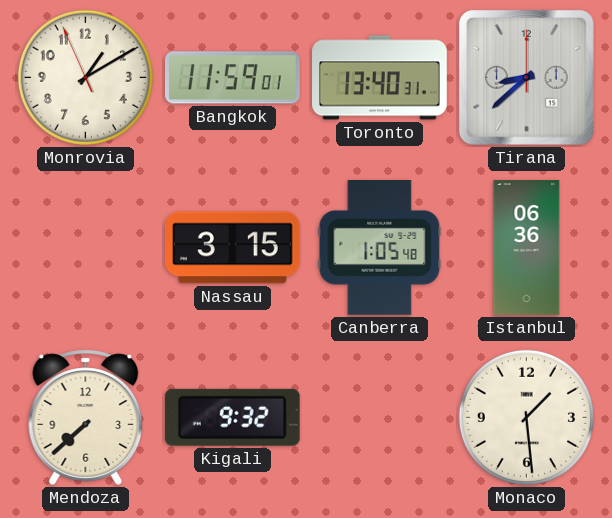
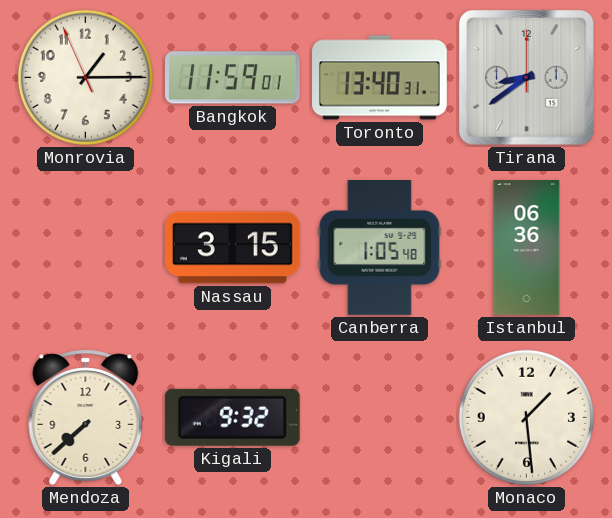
Monrovia: 1:09 -> 1:14 (85, 77)
Tirana: 8:38 -> 8:39 (527, 78)
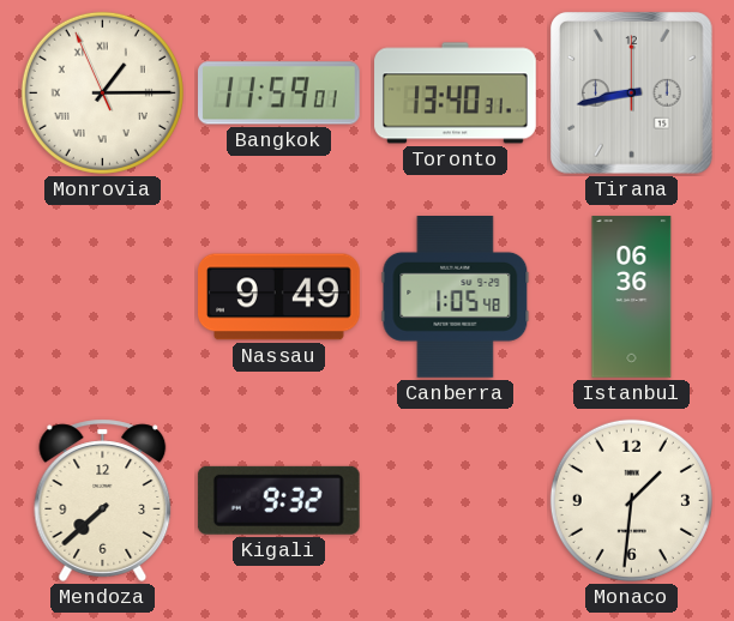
Monrovia numerals: Arabic -> Roman (102, 92)
Tirana: 8:39 -> 8:43 (632, 94)
Nassau: 3:15 -> 9:49 (279, 297)
Monaco: 1:29 -> 1:31 (631, 500)
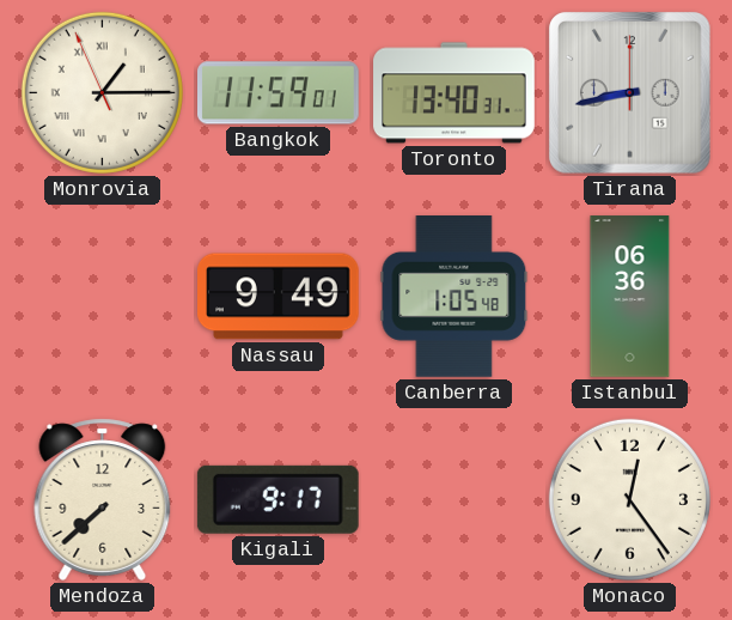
Kigali: 9:32 -> 9:17 (277, 499)
Monaco: 1:31 -> 12:24 (629, 499)
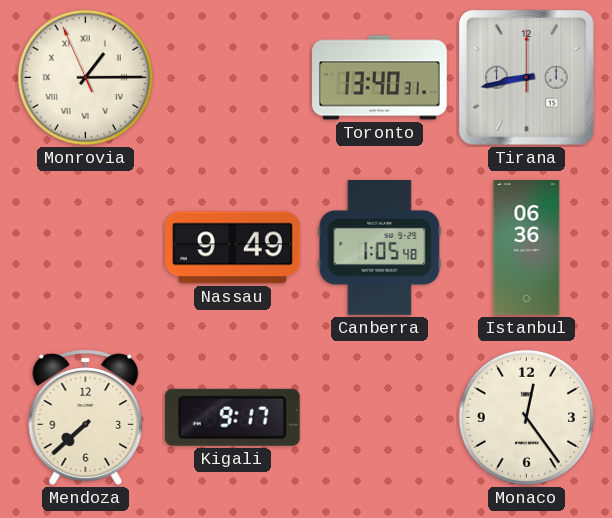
Bangkok: 11:59 -> none (279, 93)
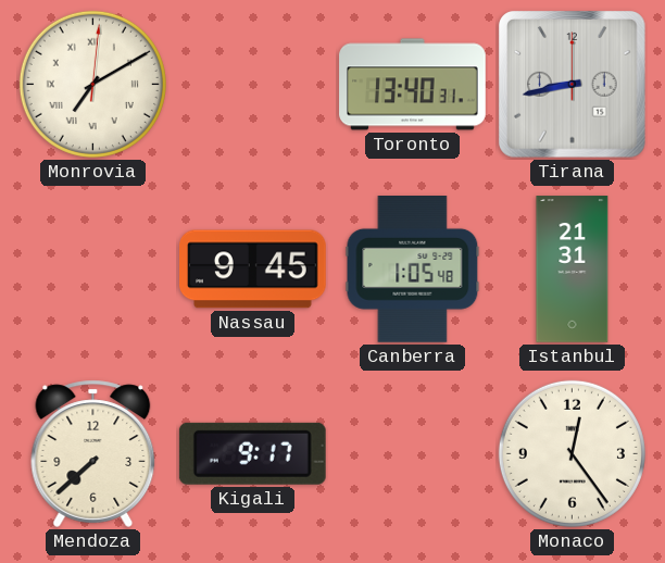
Monrovia: 1:14 -> 7:10 (92, 84)
Nassau: 9:49 -> 9:45 (253, 270)
Istanbul: 06:36 -> 21:31 (573, 270)
